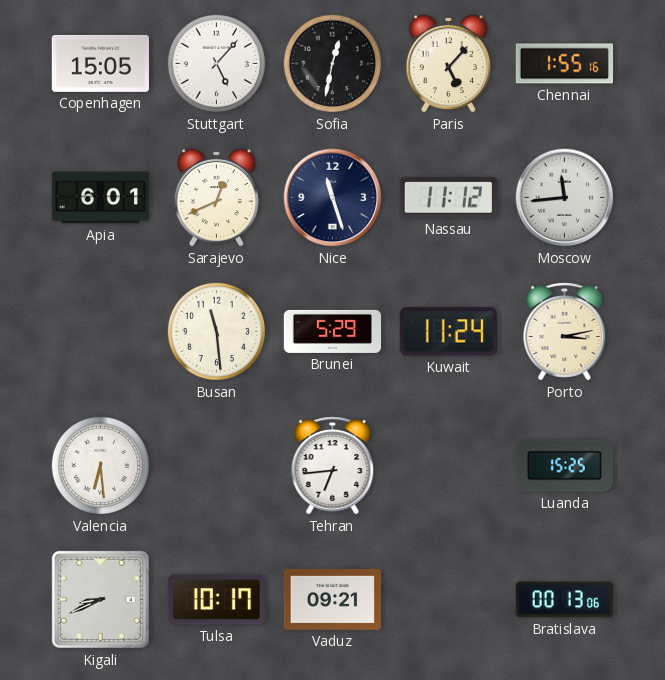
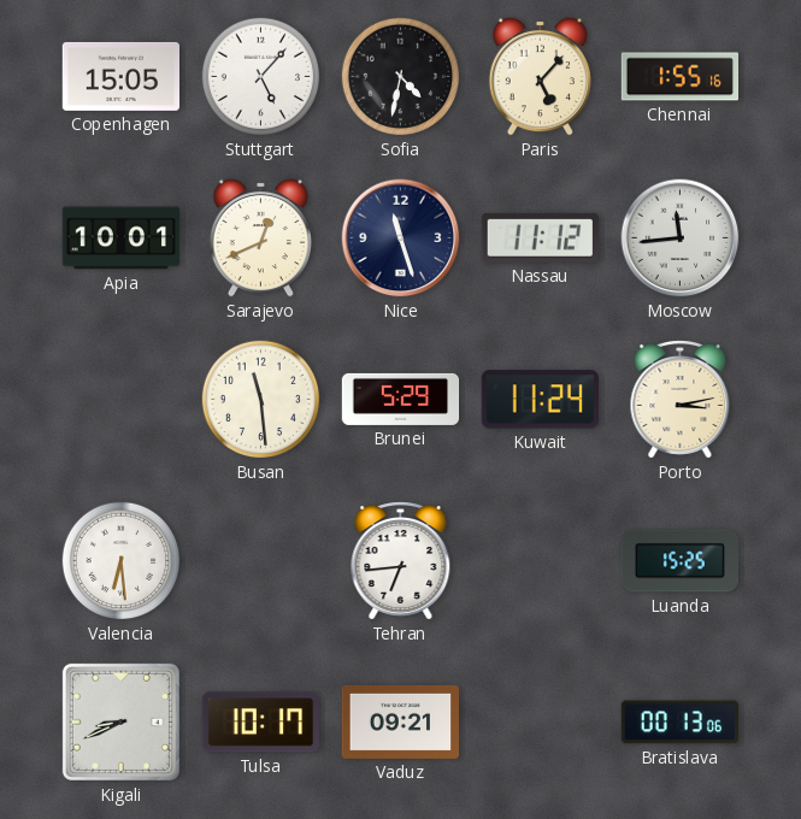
Sofia: 12:32 -> 4:32 (401, 77)
Apia: 6:01 -> 10:01 (120, 238)
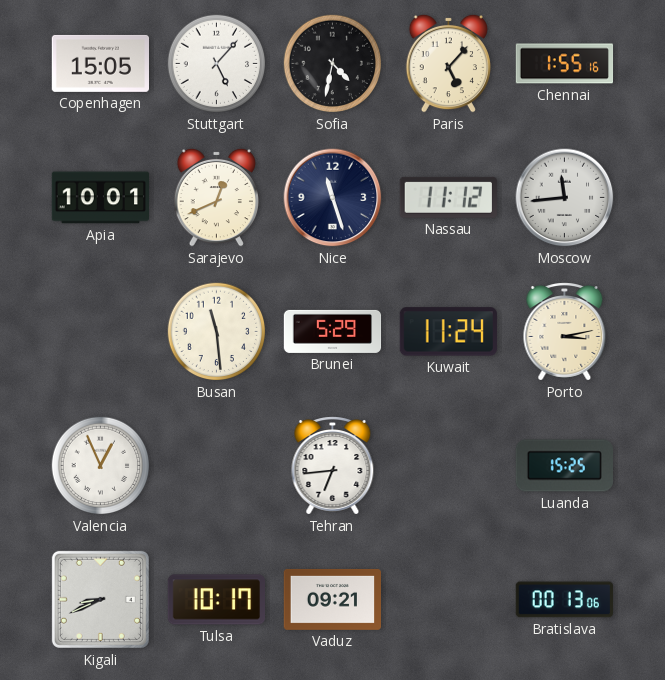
Valencia: 6:29 -> 12:56 (101, 466)
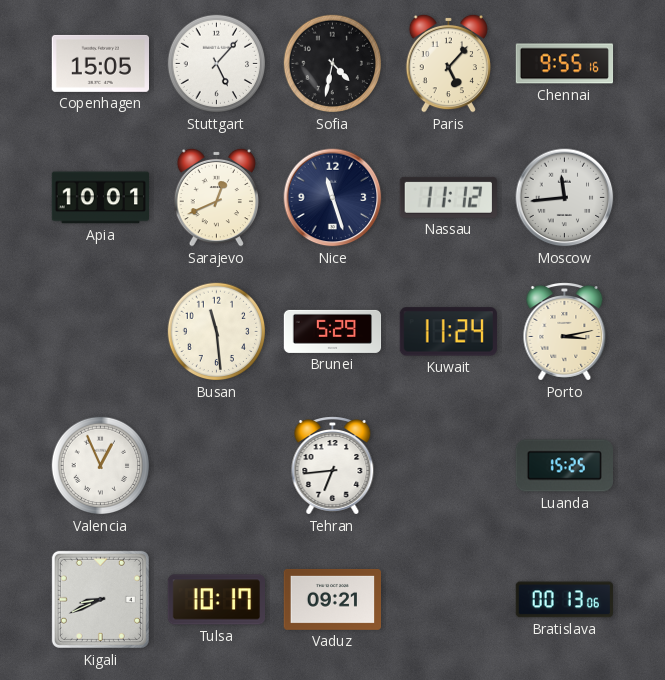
Chennai: 1:55 -> 9:55 (565, 64)
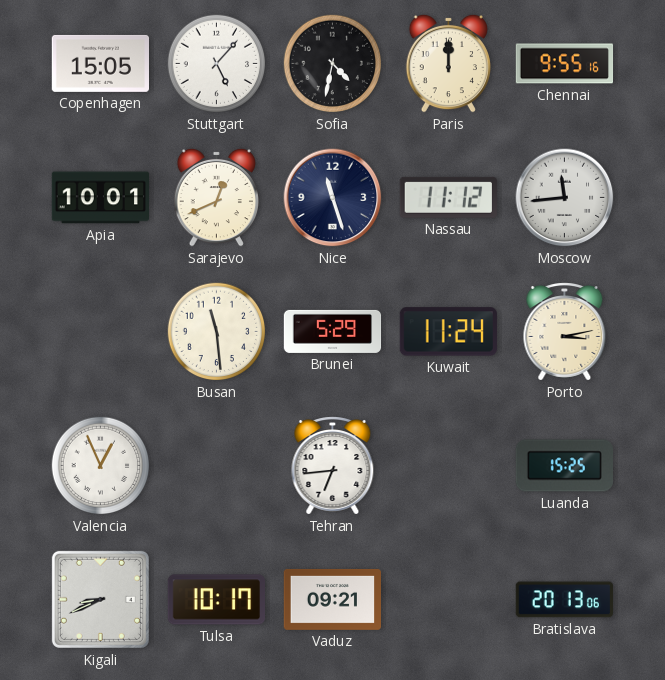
Paris: 5:07 -> 12:00 (448, 63)
Bratislava: 00:13 -> 20:13 (564, 600)
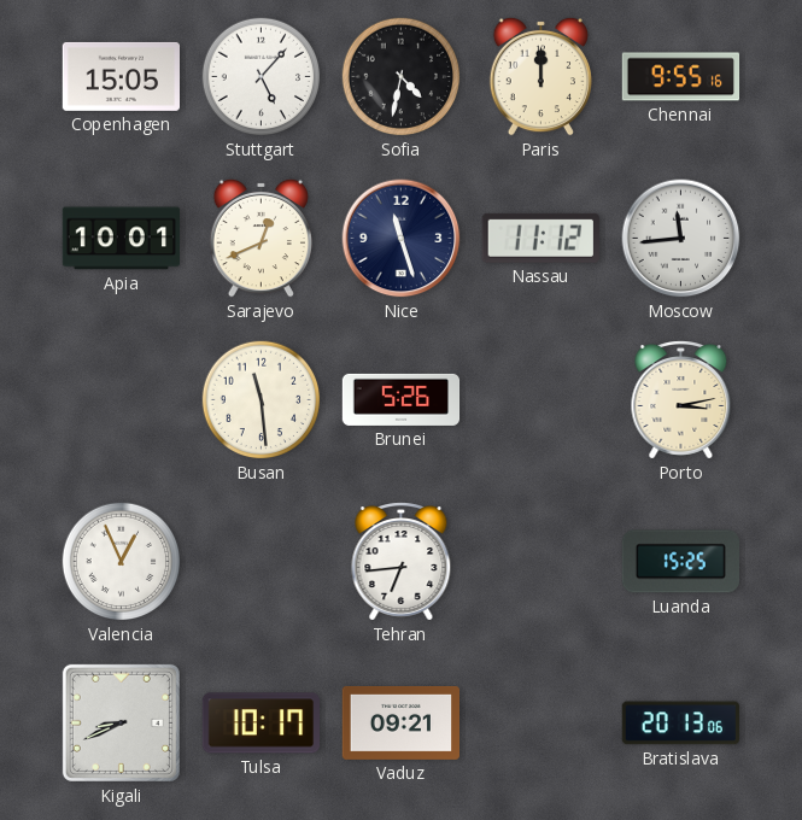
Brunei: 5:29 -> 5:26 (402, 399)
Kuwait: 11:24 -> none (448, 332)
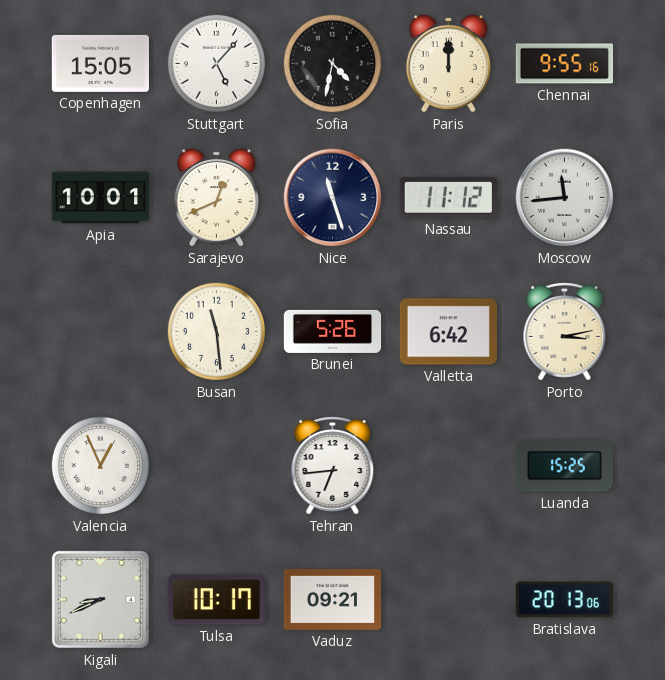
Valletta: none -> 6:42 (448, 332)
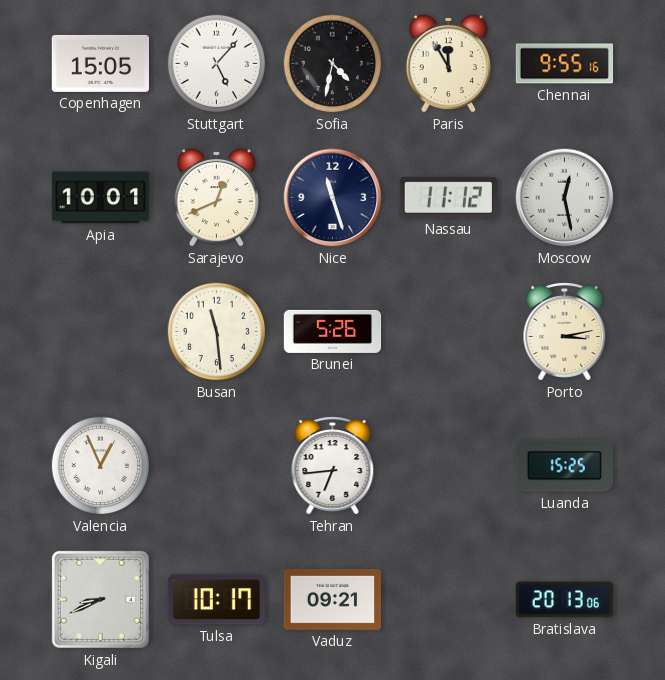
Paris: 12:00 -> 11:55 (448, 63)
Moscow: 11:44 -> 12:28 (565, 198)
Valletta: 6:42 -> none (448, 332)
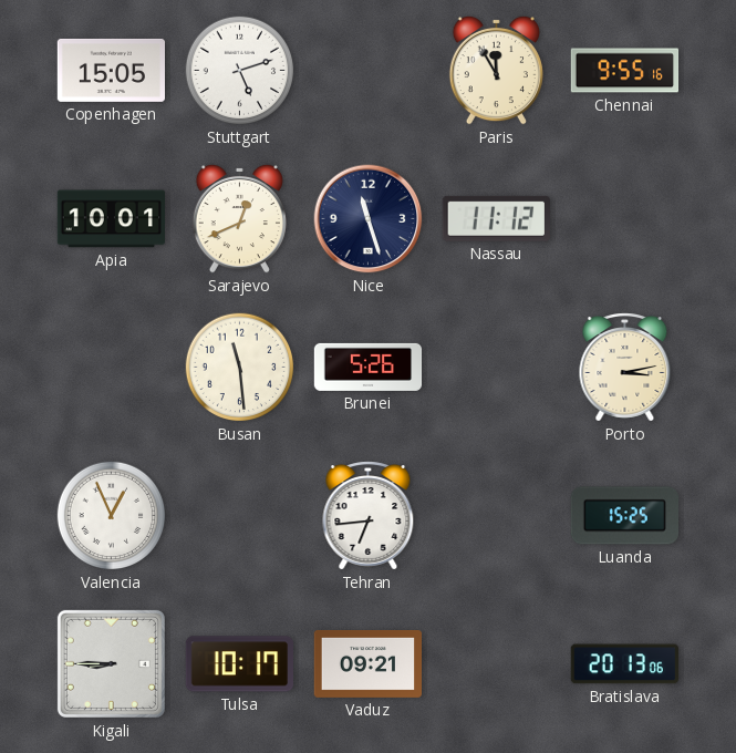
Stuttgart: 5:07 -> 5:12 (240, 71)
Sofia: 4:32 -> none (333, 64)
Moscow: 12:28 -> none (565, 198)
Kigali: 8:41 -> 8:45 (111, 663)
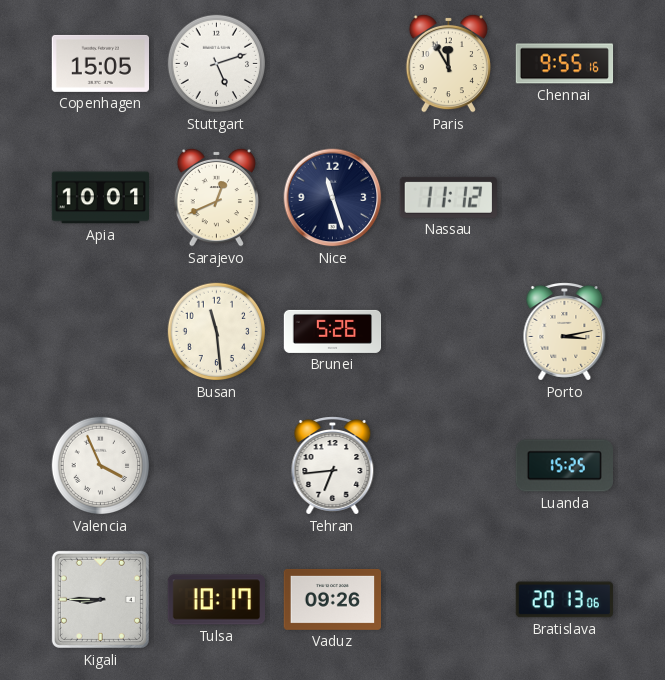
Valencia: 12:56 -> 3:56 (101, 466)
Vaduz: 09:21 -> 09:26 (332, 599)
